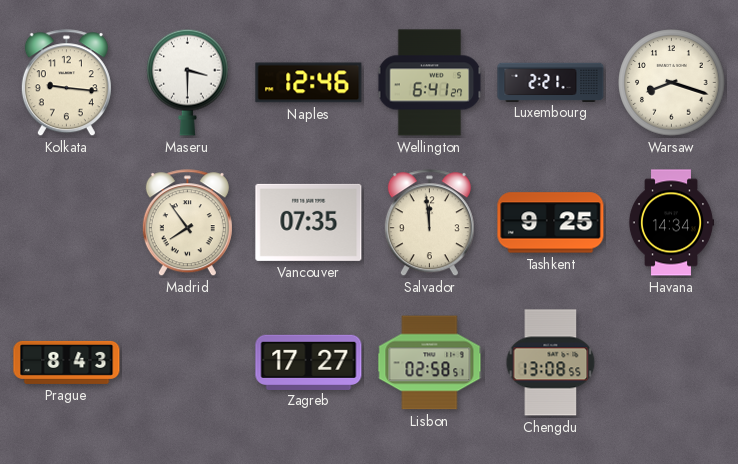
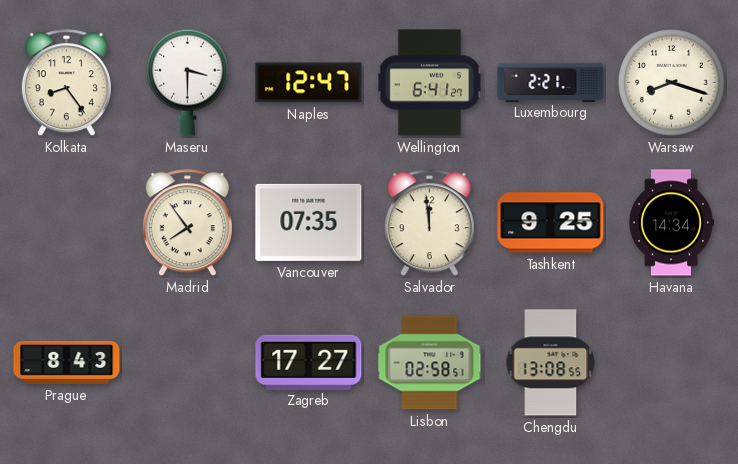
Kolkata: 9:16 -> 8:24 (66, 83)
Naples: 12:46 -> 12:47 (309, 83)
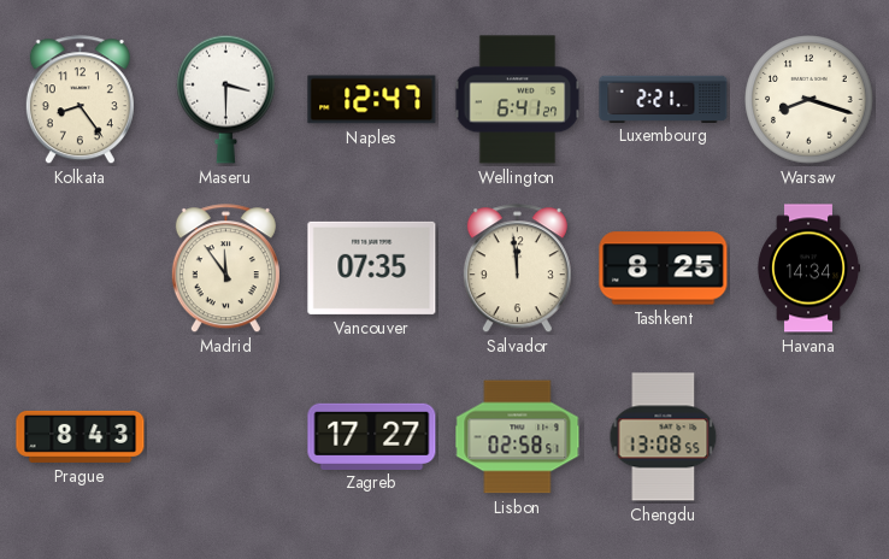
Madrid: 7:54 -> 11:54 (225, 269)
Tashkent: 9:25 -> 8:25 (664, 269)
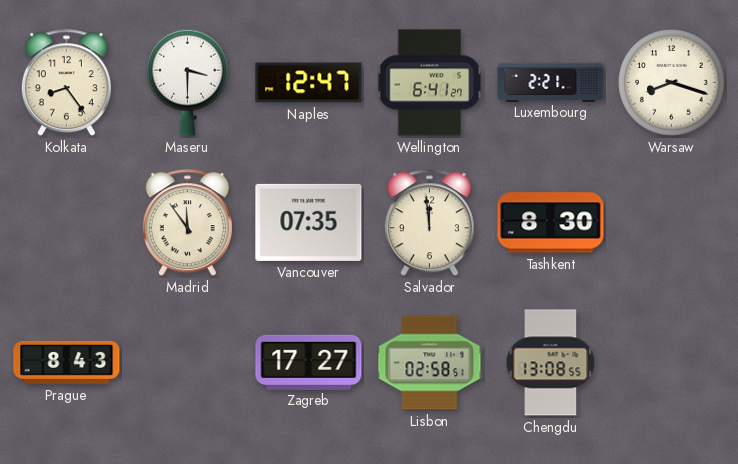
Tashkent: 8:25 -> 8:30 (551, 223)
Havana: 14:34 -> none (808, 269)
